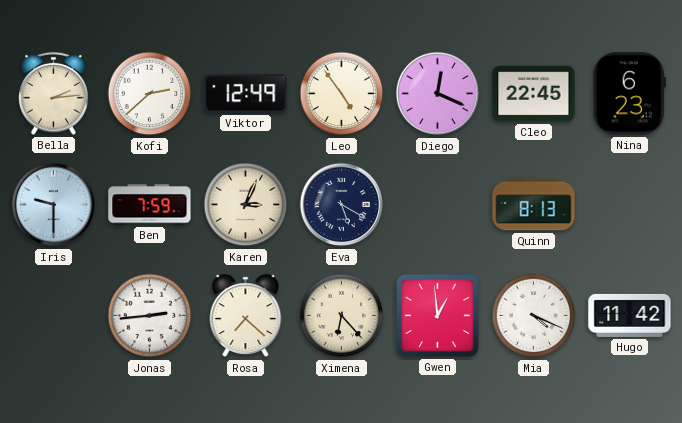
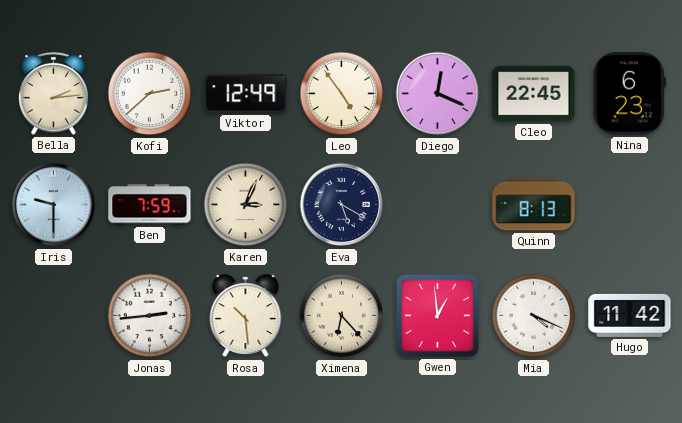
Rosa: 7:22 -> 10:29 (246, 316)
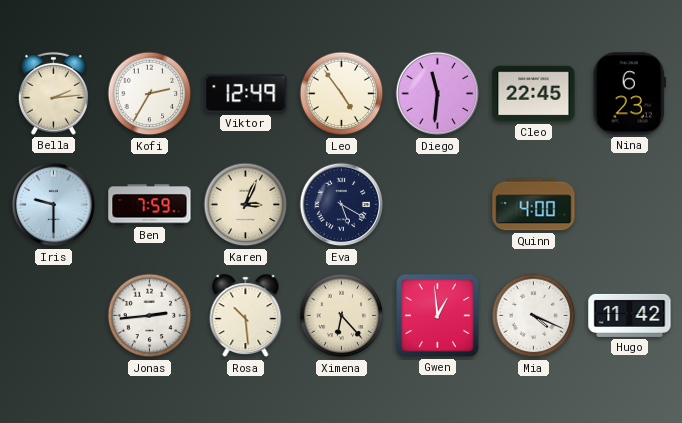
Kofi: 2:38 -> 2:35 (150, 94)
Diego: 12:19 -> 11:31 (438, 94)
Quinn: 8:13 -> 4:00 (534, 205)
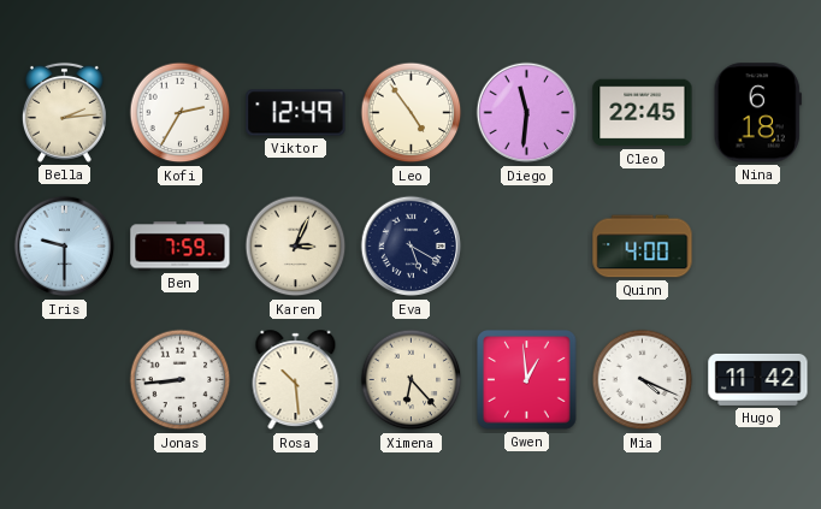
Nina: 6:23 -> 6:18 (757, 113)
Jonas: 2:44 -> 8:44 (181, 380)
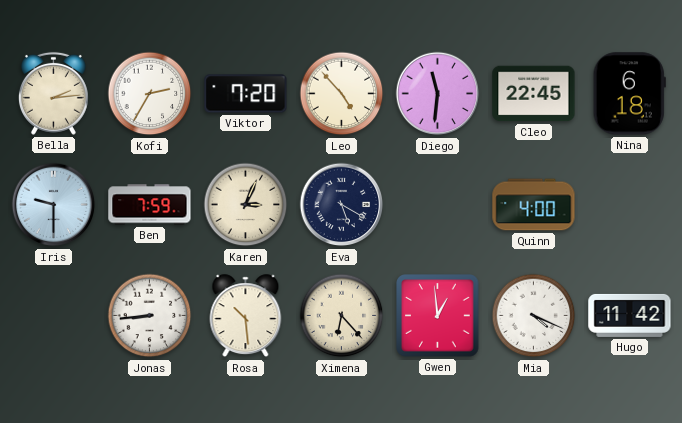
Viktor: 12:49 -> 7:20 (246, 94)
Leo: 4:54 -> 4:53 (342, 94)
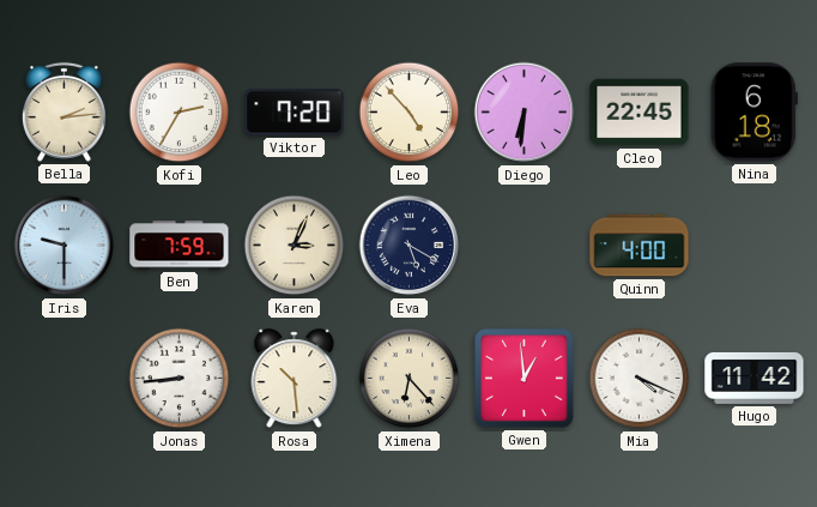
Diego: 11:31 -> 6:31 (525, 113)
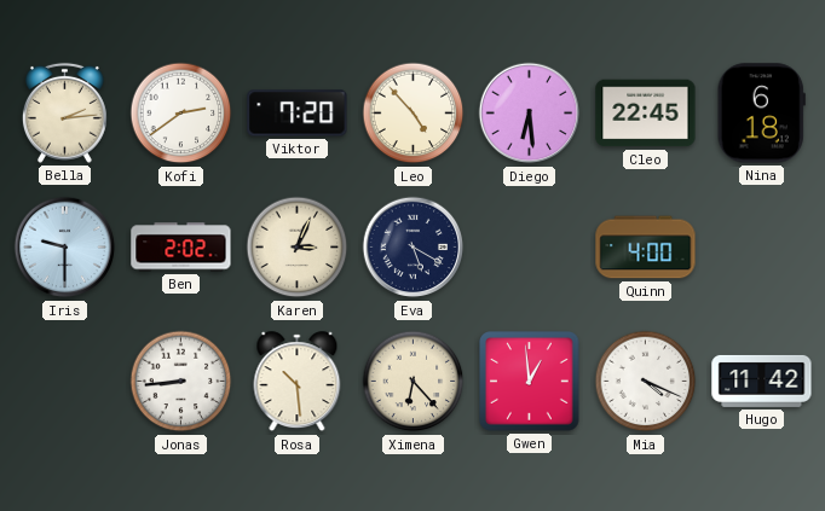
Kofi: 2:35 -> 2:39 (181, 114)
Diego: 6:31 -> 6:29 (530, 114)
Ben: 7:59 -> 2:02 (181, 248)
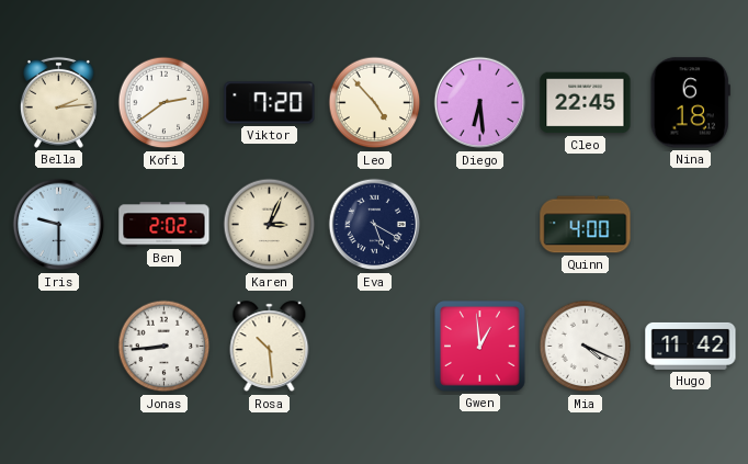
Ximena: 6:23 -> none (414, 382)
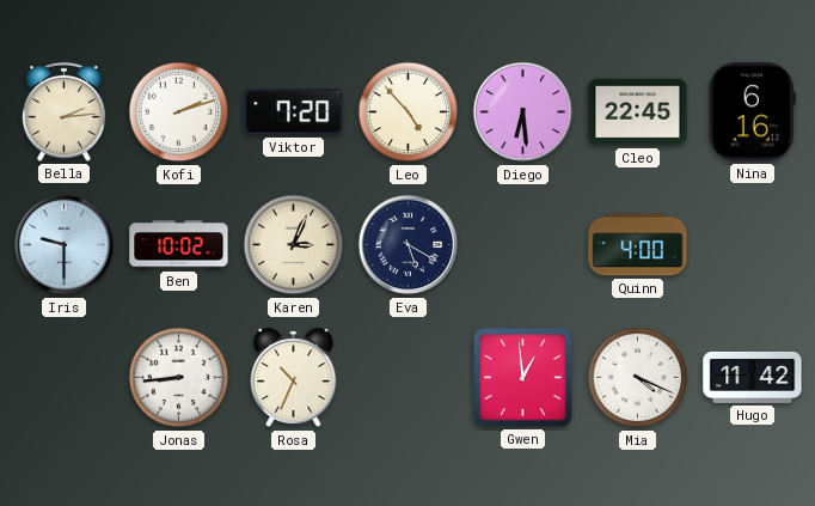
Kofi: 2:39 -> 2:12 (179, 112)
Nina: 6:18 -> 6:16 (752, 112)
Ben: 2:02 -> 10:02 (179, 245)
Rosa: 10:29 -> 10:34 (294, 378)
